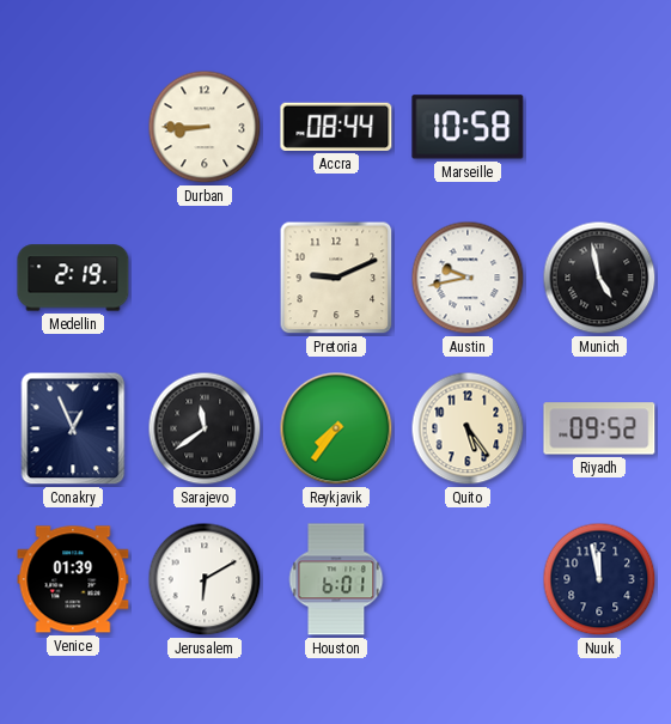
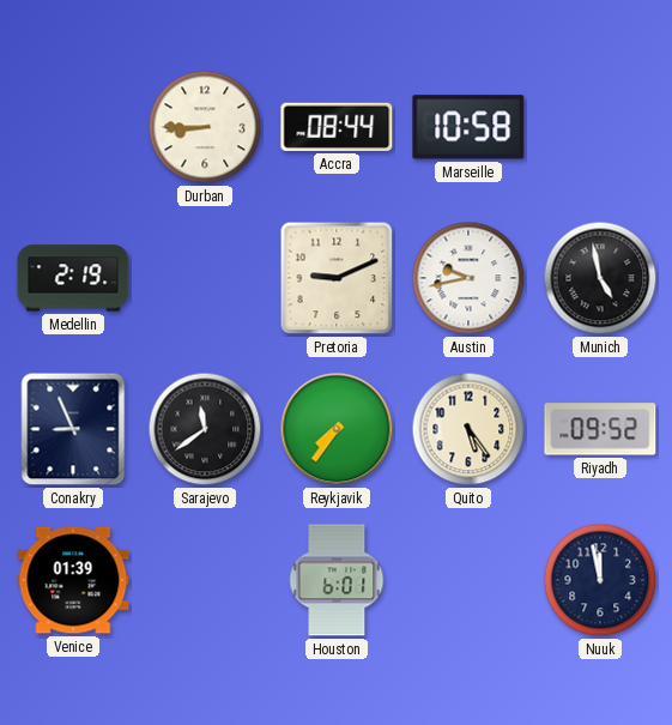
Conakry: 12:56 -> 8:56 (73, 429)
Jerusalem: 6:10 -> none (205, 579)
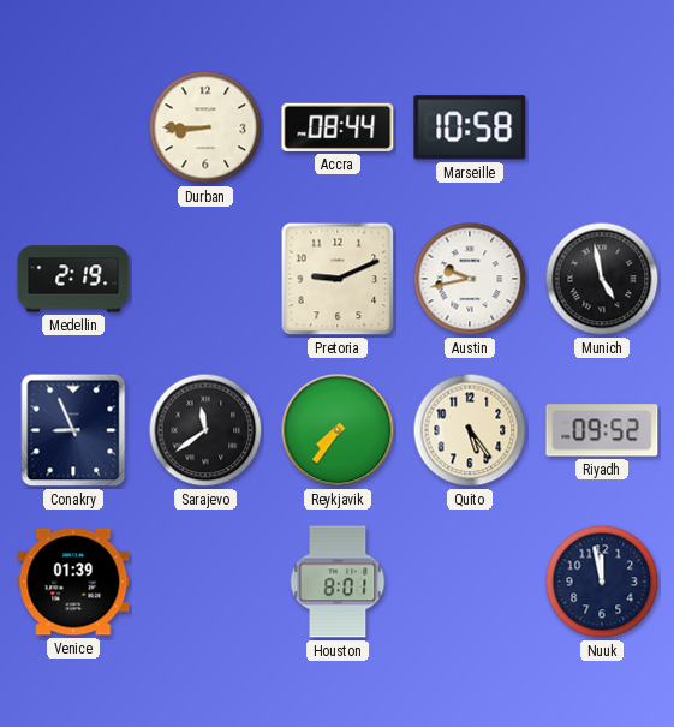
Houston: 6:01 -> 8:01 (338, 582)
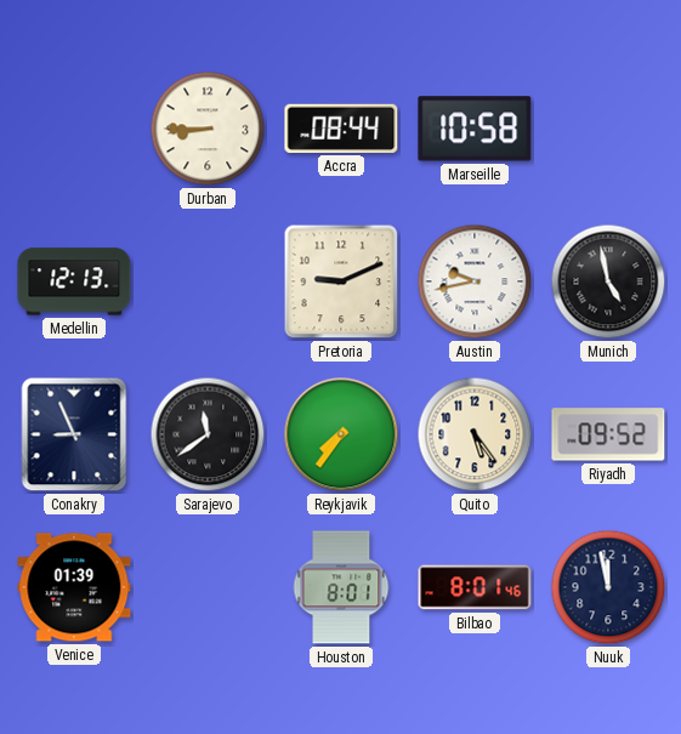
Medellin: 2:19 -> 12:13 (74, 281)
Bilbao: none -> 8:01 (475, 587)
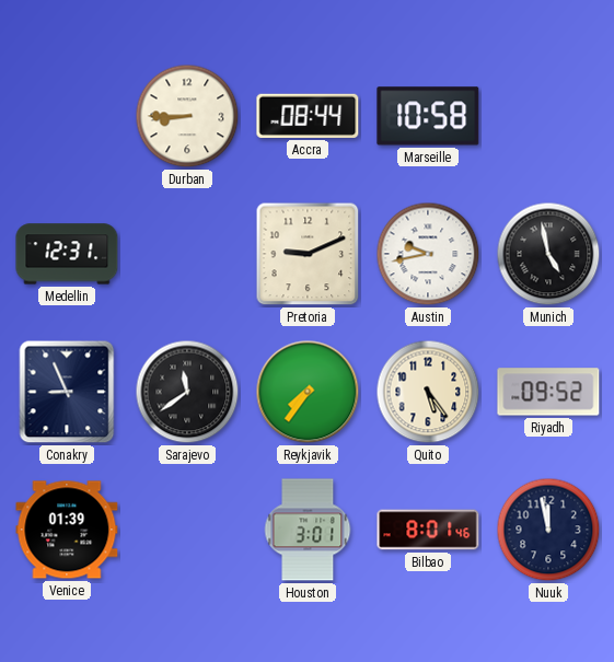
Medellin: 12:13 -> 12:31 (67, 254)
Houston: 8:01 -> 3:01 (308, 530)
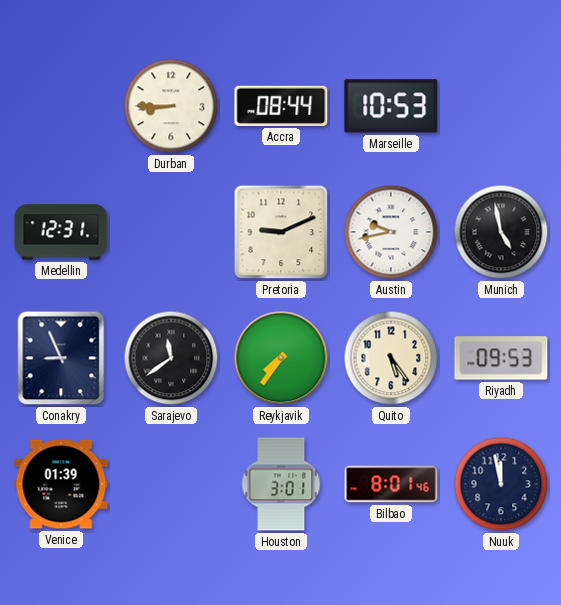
Marseille: 10:58 -> 10:53 (391, 106)
Riyadh: 09:52 -> 09:53 (501, 358)
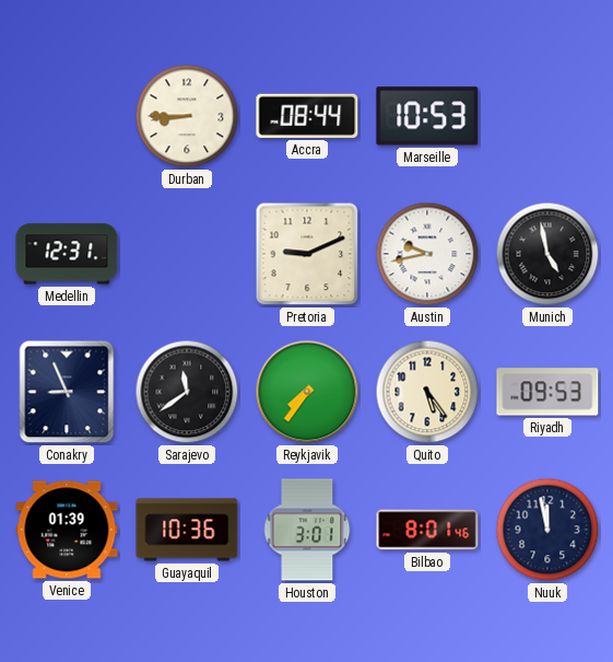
Guayaquil: none -> 10:36 (187, 530)
